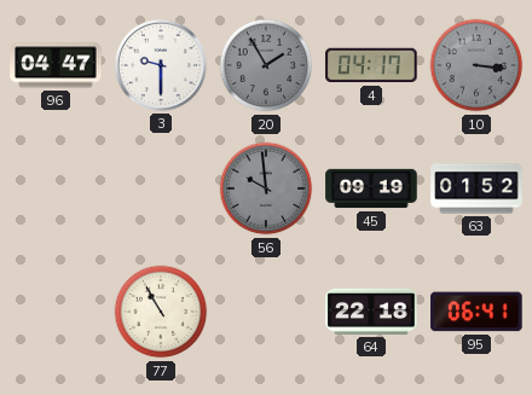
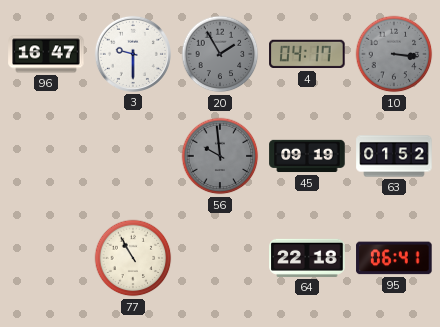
96: 04:47 -> 16:47 (46, 54)
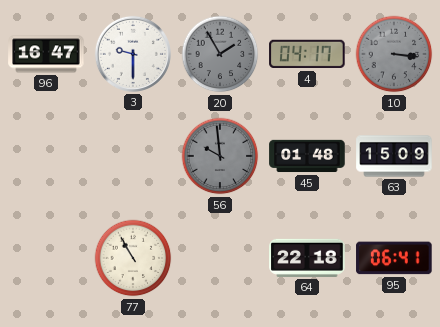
45: 09:19 -> 01:48 (307, 156)
63: 01:52 -> 15:09 (394, 156)
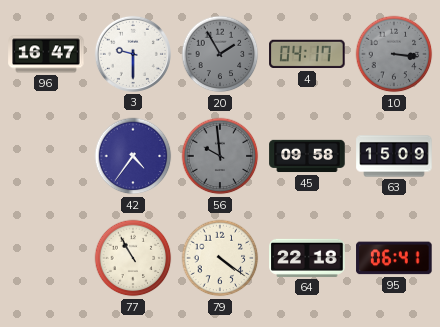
42: none -> 4:36 (133, 156)
45: 01:48 -> 09:58 (307, 156)
79: none -> 4:21 (220, 258)
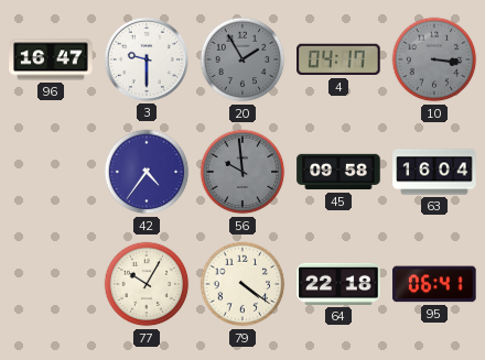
63: 15:09 -> 16:04 (434, 172)
77: 10:55 -> 10:05 (147, 284)
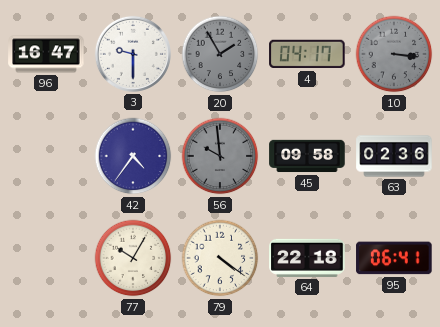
63: 16:04 -> 02:36 (394, 156)
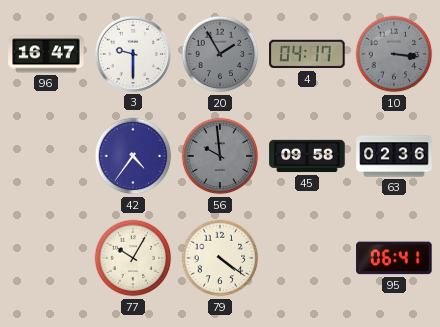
64: 22:18 -> none (307, 258)
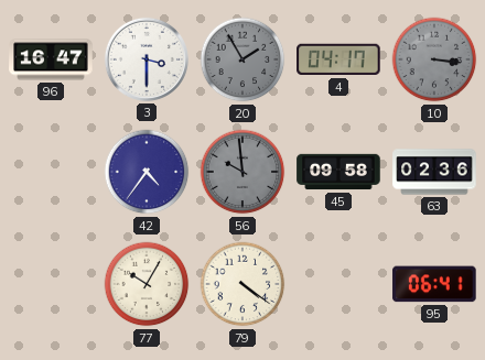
3: 9:30 -> 3:30 (147, 59)
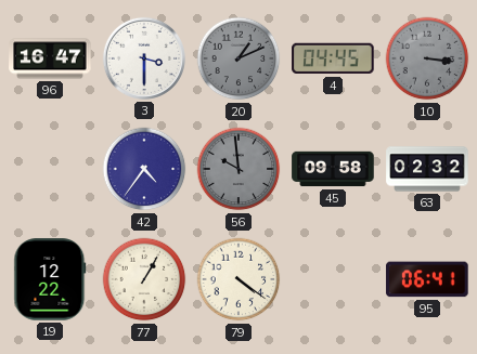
20: 1:55 -> 1:11 (238, 58)
4: 04:17 -> 04:45 (333, 58)
63: 02:36 -> 02:32 (427, 169)
19: none -> 12:22 (50, 279)
77: 10:05 -> 1:05 (144, 279)
